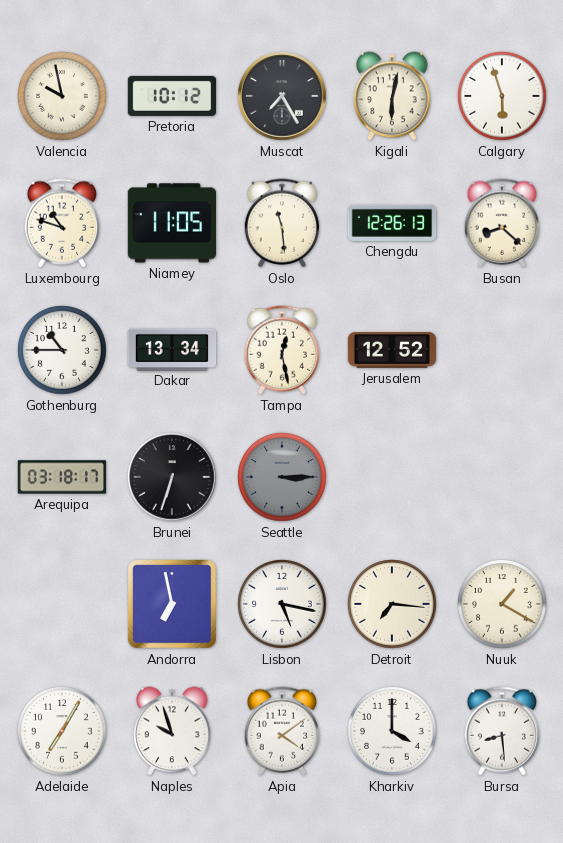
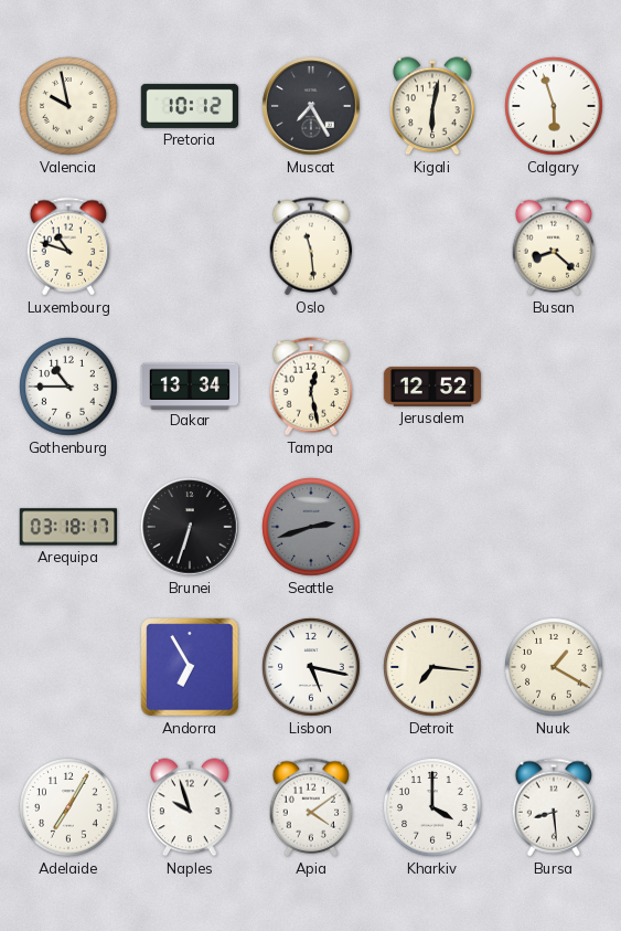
Niamey: 11:05 -> none (172, 223)
Chengdu: 12:26 -> none (392, 223)
Seattle: 3:15 -> 2:42 (311, 527)
Andorra: 6:58 -> 6:55 (190, 667)
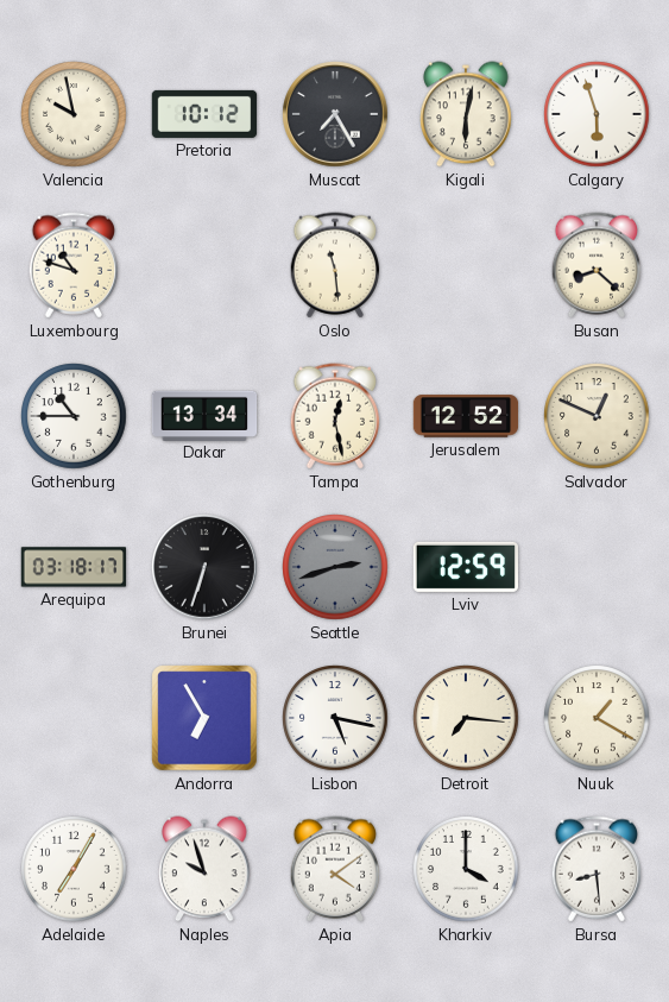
Salvador: none -> 12:49 (597, 416)
Lviv: none -> 12:59 (465, 567)
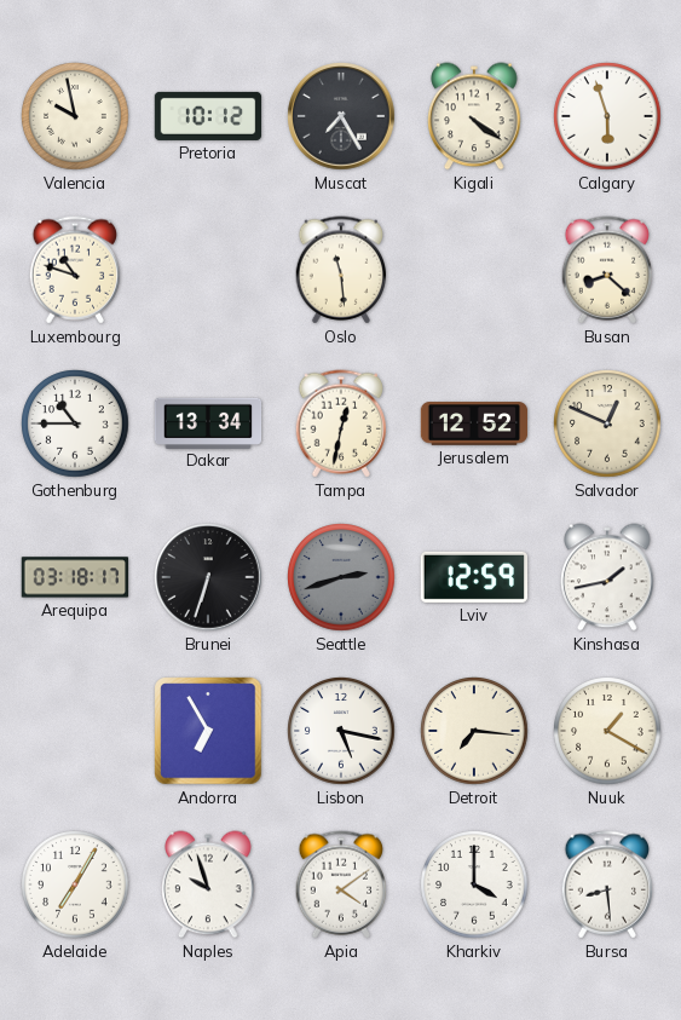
Kigali: 6:02 -> 4:21 (474, 116)
Tampa: 12:28 -> 12:32 (341, 423)
Kinshasa: none -> 1:43 (607, 577)
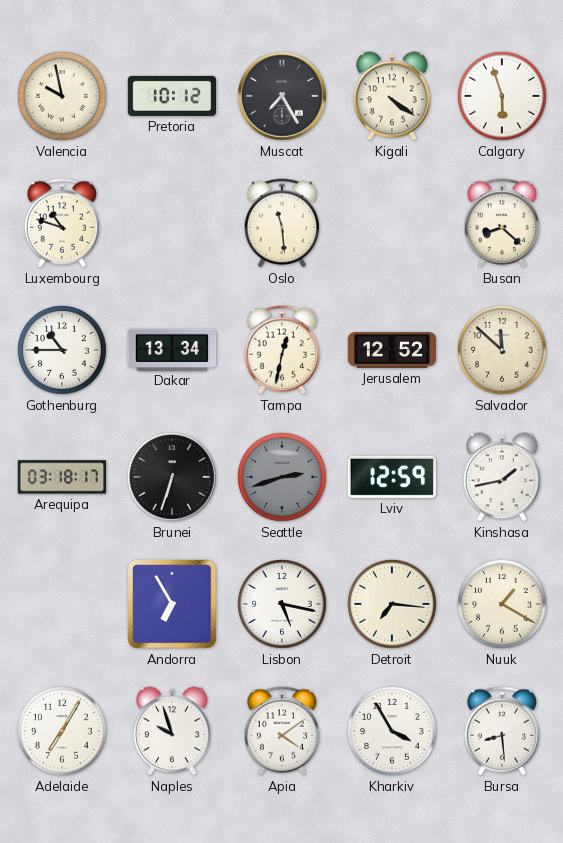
Salvador: 12:49 -> 11:52 (502, 350)
Kharkiv: 4:00 -> 3:55 (392, 731)
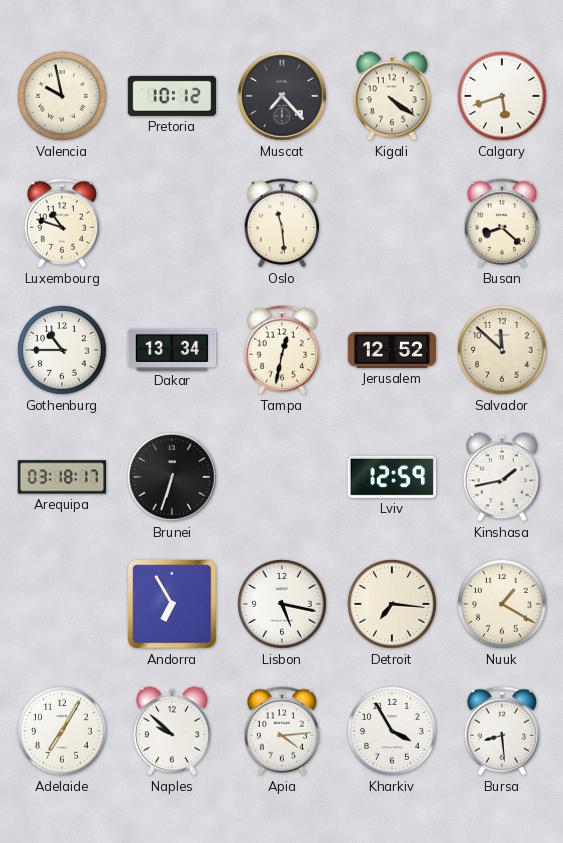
Muscat: 7:25 -> 7:23 (282, 96)
Calgary: 5:57 -> 5:42 (502, 96)
Seattle: 2:42 -> none (282, 477)
Naples: 9:57 -> 9:52 (172, 731)
Apia: 4:09 -> 4:14 (282, 731)
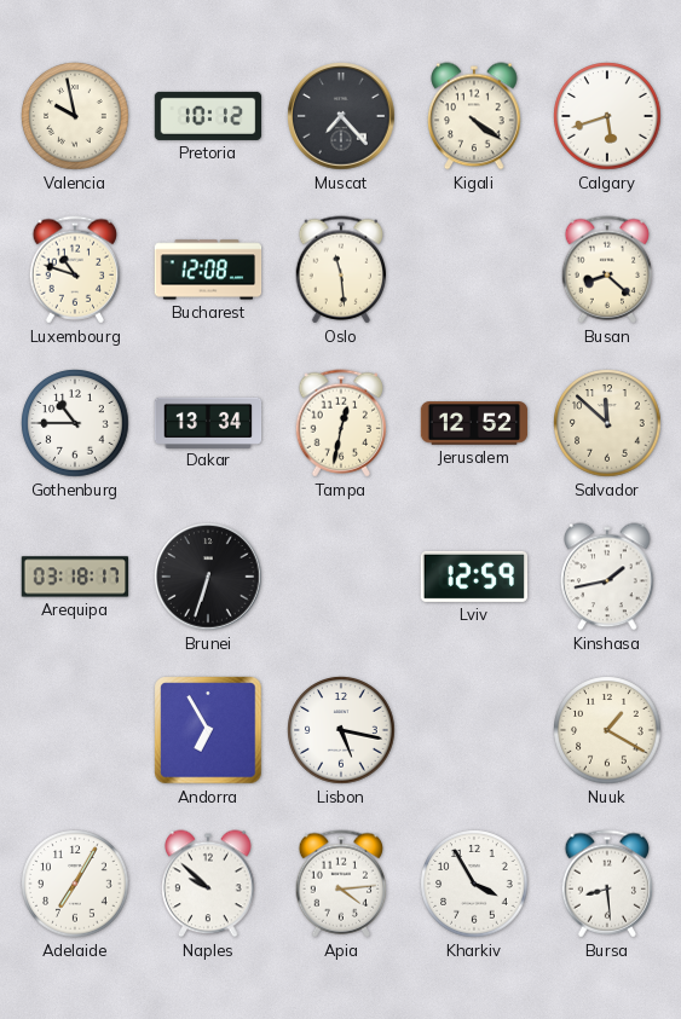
Bucharest: none -> 12:08 (208, 270)
Detroit: 7:16 -> none (392, 604)
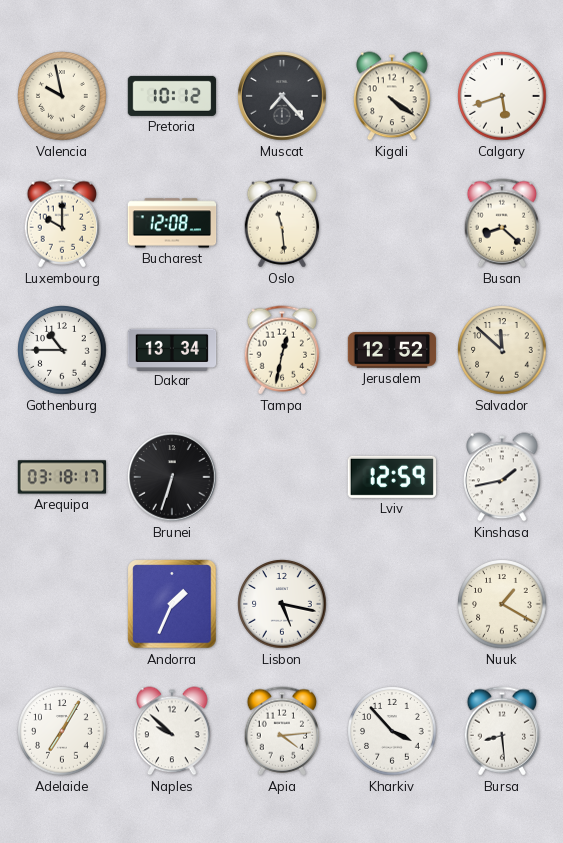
Luxembourg: 10:48 -> 10:00 (62, 223)
Andorra: 6:55 -> 1:34 (172, 604)
Kharkiv: 3:55 -> 3:53 (392, 731)
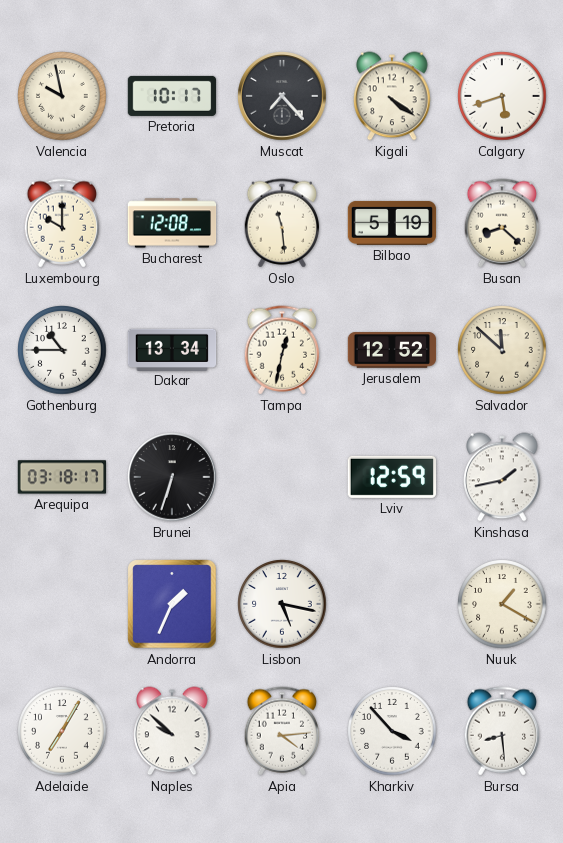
Pretoria: 10:12 -> 10:17 (172, 96)
Bilbao: none -> 5:19 (392, 223)
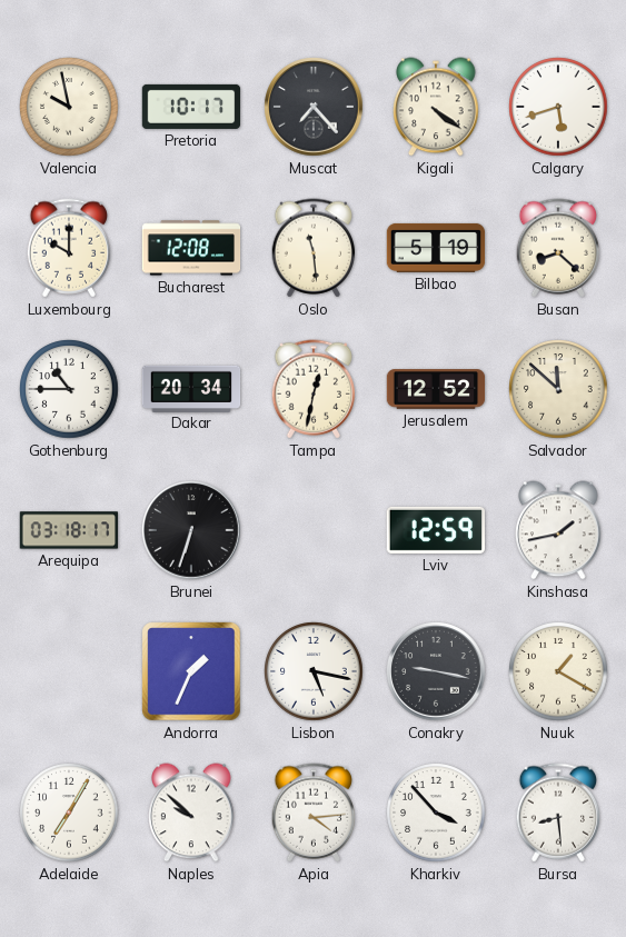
Dakar: 13:34 -> 20:34 (191, 388)
Conakry: none -> 9:17 (436, 671)
